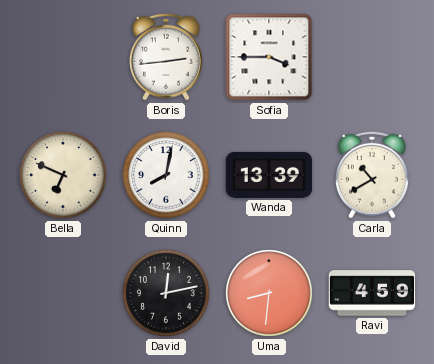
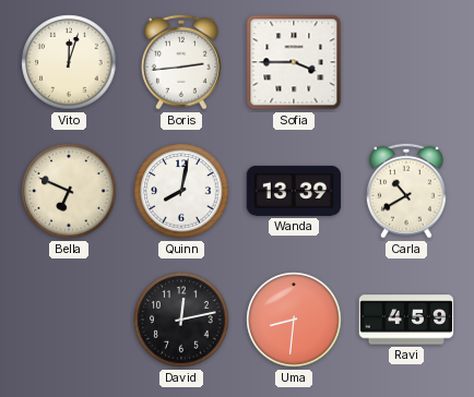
Vito: none -> 12:03 (69, 62)
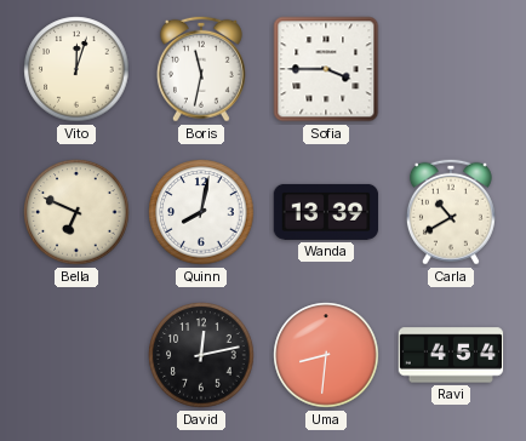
Boris: 2:44 -> 11:32 (201, 69)
Ravi: 4:59 -> 4:54 (451, 355)
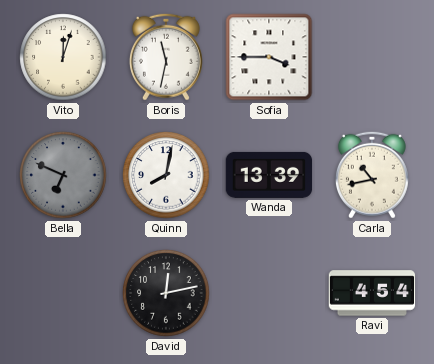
Bella dial: cream -> grey (63, 175)
Carla: 10:40 -> 10:43 (372, 175)
Uma: 8:31 -> none (326, 355)
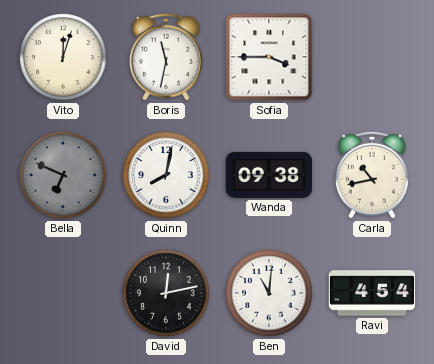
Wanda: 13:39 -> 09:38 (269, 175)
Ben: none -> 11:01 (269, 293)
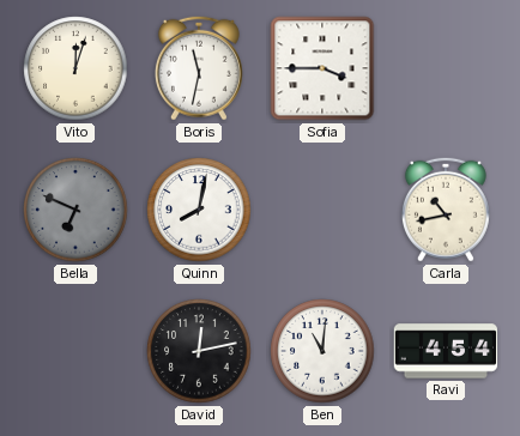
Wanda: 09:38 -> none (269, 175)
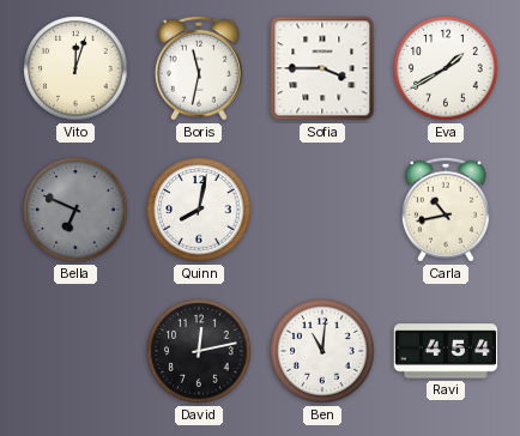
Eva: none -> 1:40 (446, 68)
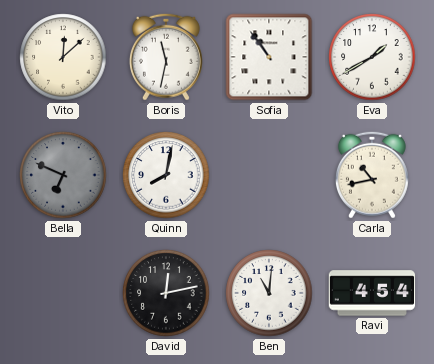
Vito: 12:03 -> 12:08 (63, 57)
Sofia: 3:45 -> 10:54 (269, 57)
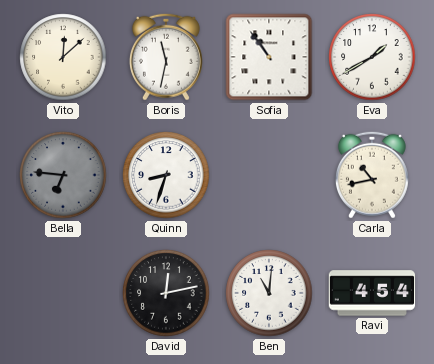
Bella: 6:49 -> 6:46 (63, 175)
Quinn: 8:02 -> 8:33 (166, 175)
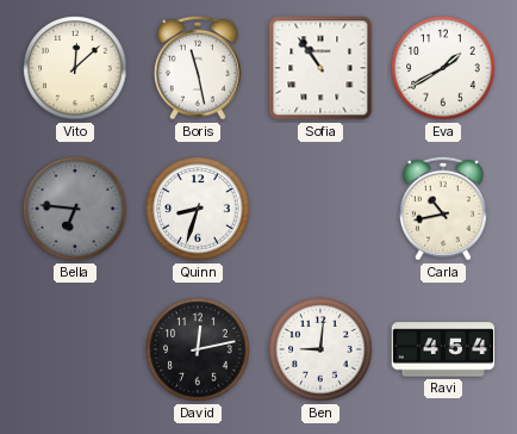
Boris: 11:32 -> 11:28 (198, 68)
Ben: 11:01 -> 9:01 (320, 349)
